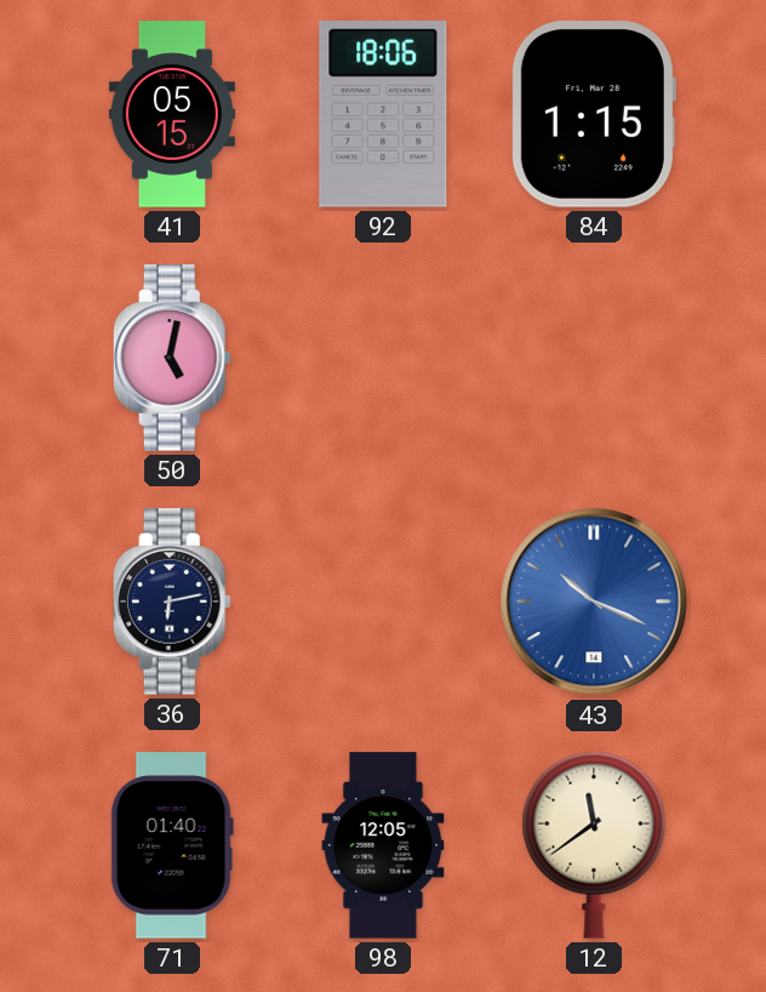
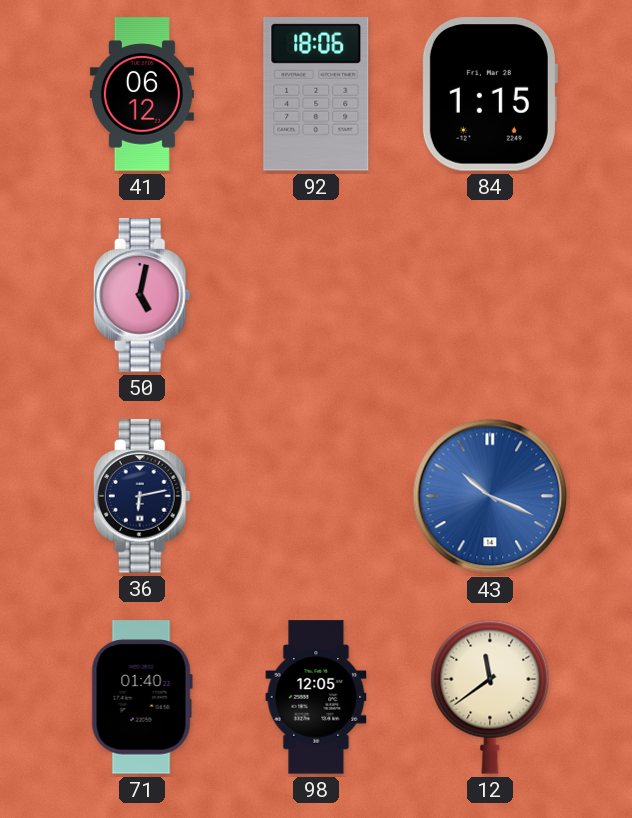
41: 05:15 -> 06:12 (142, 94)
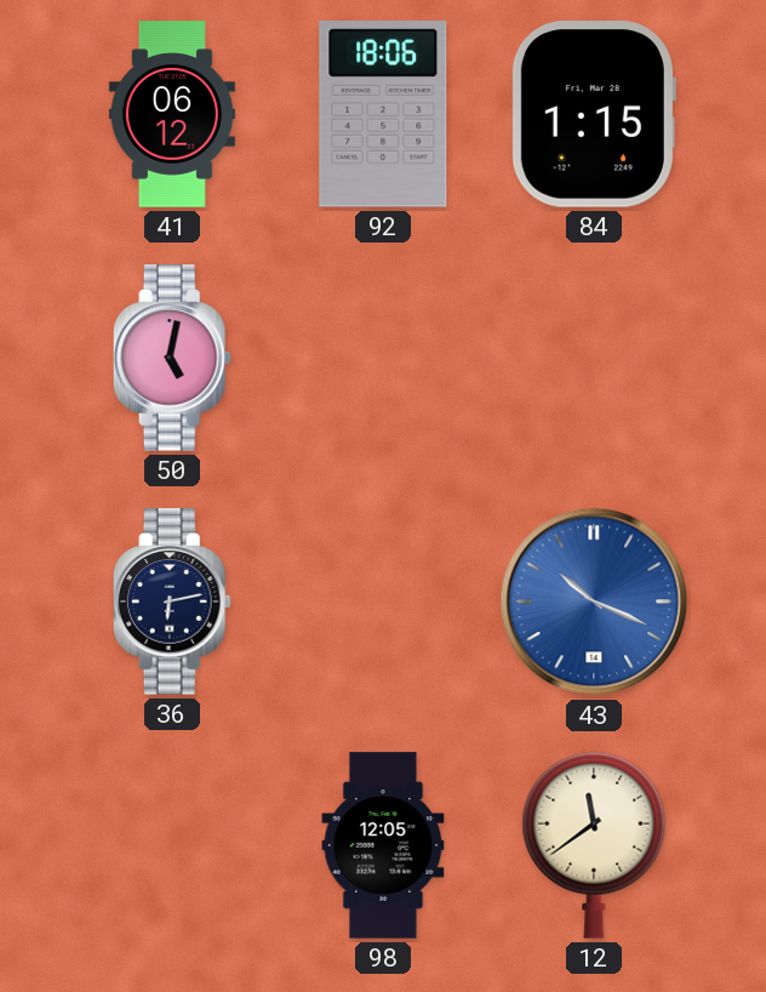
71: 01:40 -> none (142, 697)
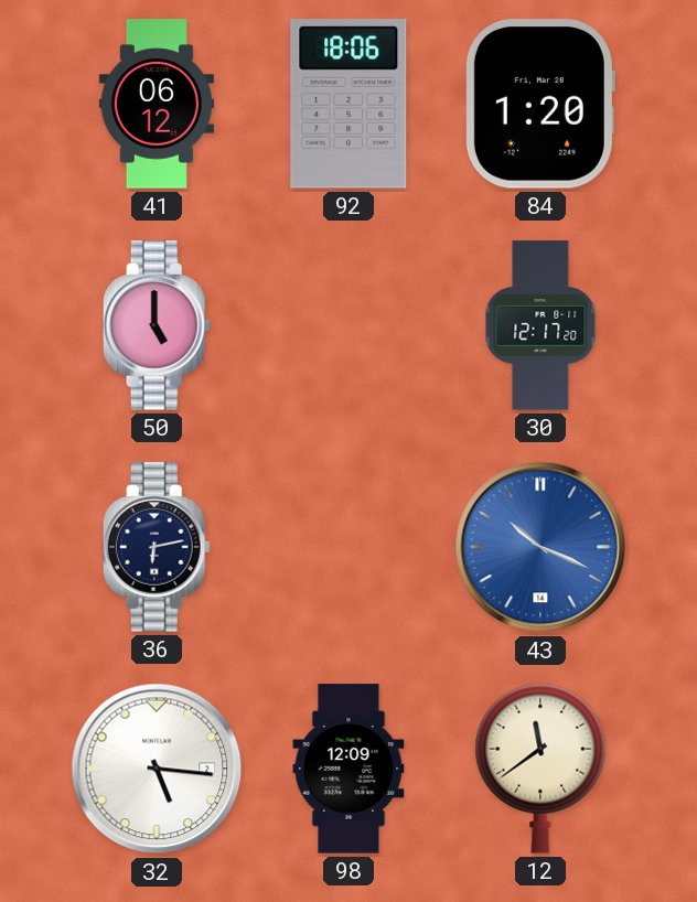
84: 1:15 -> 1:20 (539, 104)
50: 5:02 -> 5:00 (157, 325)
30: none -> 12:17 (540, 325)
32: none -> 5:16 (157, 769)
98: 12:05 -> 12:09 (349, 769)
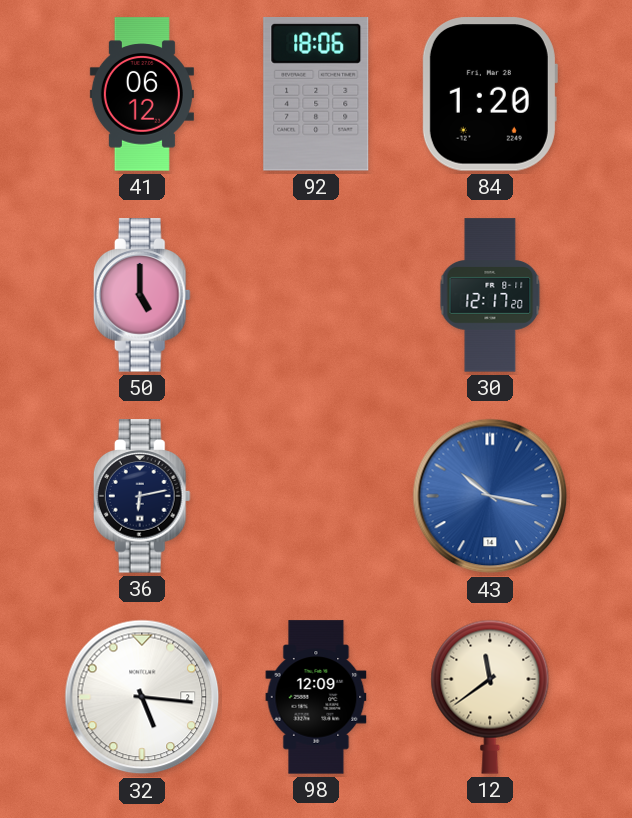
43: 10:19 -> 10:17 (490, 496)
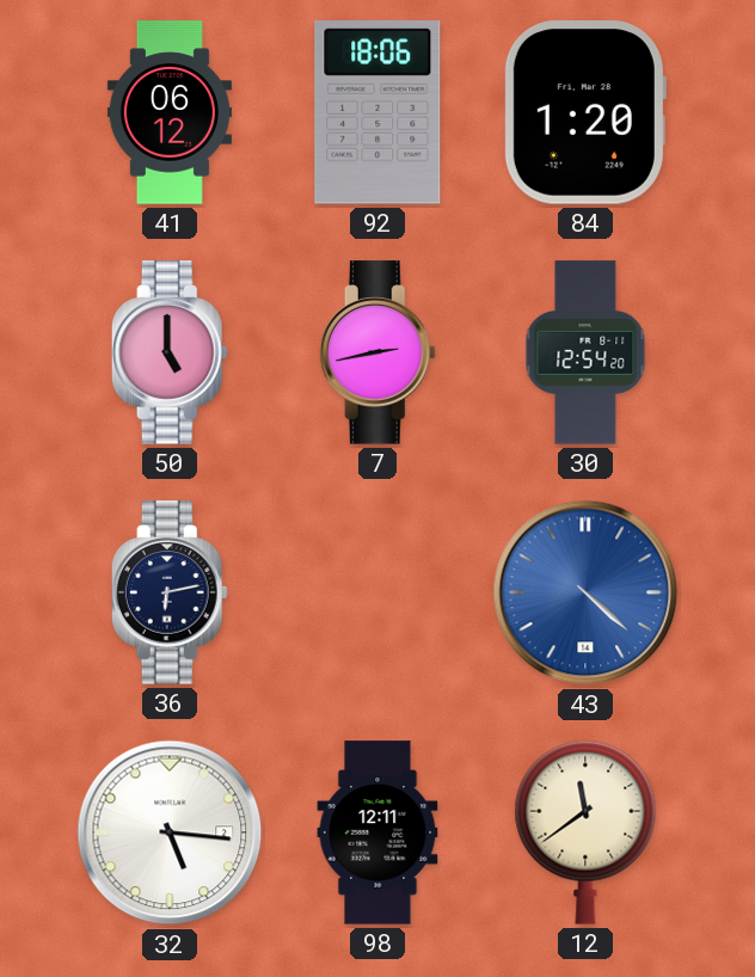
7: none -> 2:43 (377, 352)
30: 12:17 -> 12:54 (585, 352)
43: 10:17 -> 4:22 (585, 592)
98: 12:09 -> 12:11 (377, 832)
